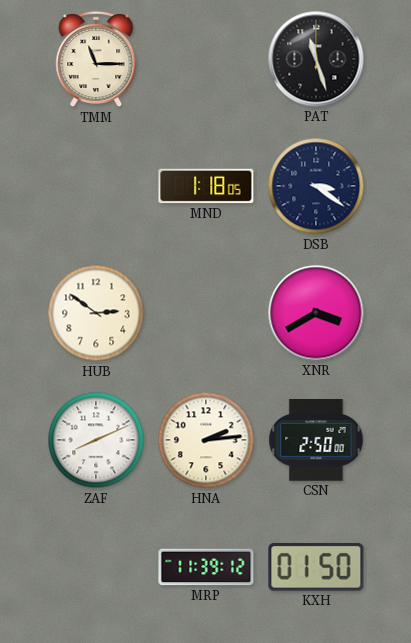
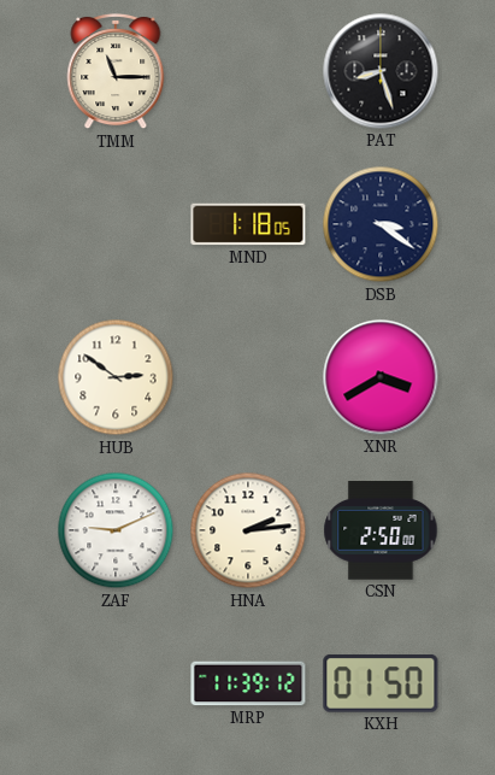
PAT: 11:27 -> 8:27 (381, 71)
ZAF: 8:11 -> 9:11 (116, 530)
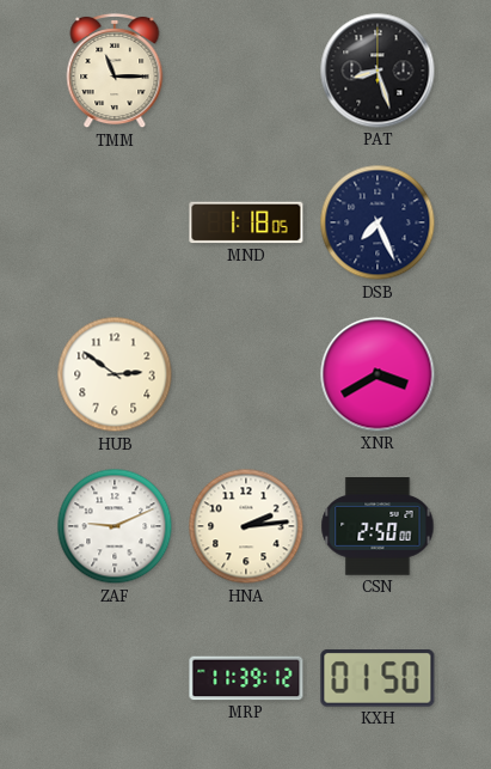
DSB: 3:21 -> 7:26 (378, 222)
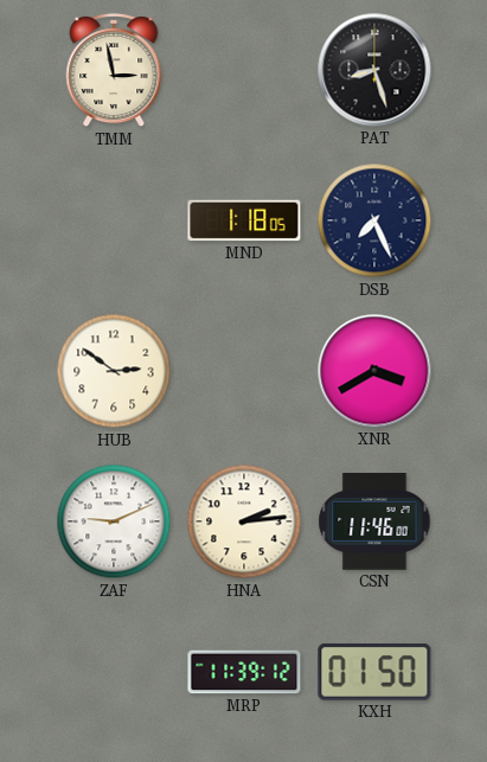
TMM: 11:15 -> 2:58 (114, 70)
CSN: 2:50 -> 11:46 (374, 523)
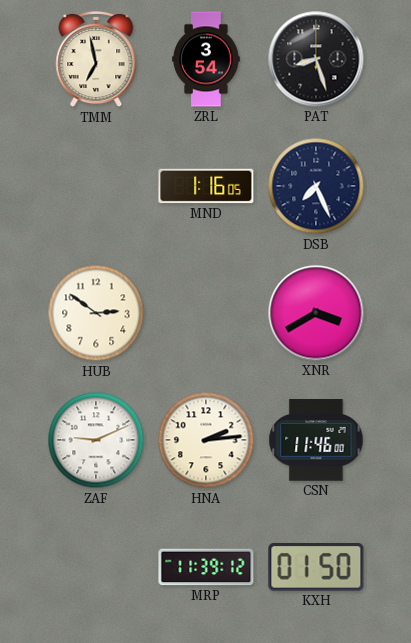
TMM: 2:58 -> 6:58 (96, 59)
ZRL: none -> 3:54 (206, 59)
MND: 1:18 -> 1:16 (206, 186)
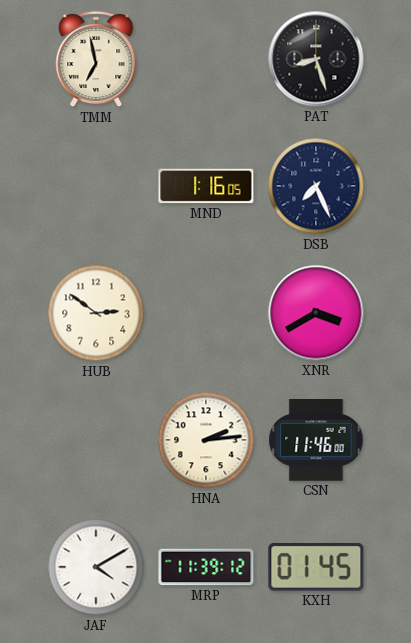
ZRL: 3:54 -> none (206, 59)
ZAF: 9:11 -> none (96, 440)
JAF: none -> 4:10 (96, 567)
KXH: 01:50 -> 01:45 (316, 567)
